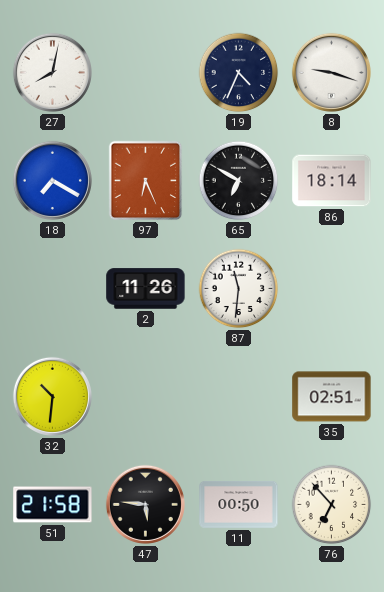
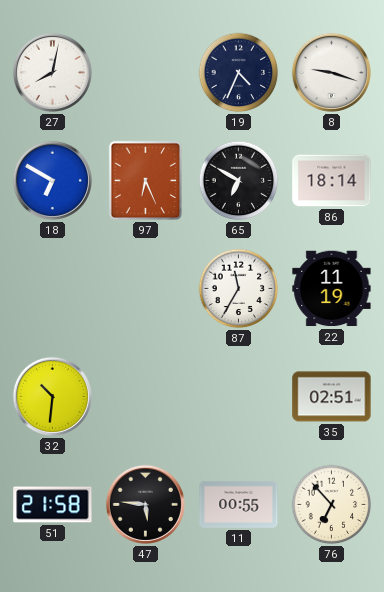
18: 7:20 -> 6:50 (52, 180)
2: 11:26 -> none (146, 289)
87: 11:31 -> 11:35 (239, 289)
22: none -> 11:19 (332, 289)
11: 00:50 -> 00:55 (239, 505)
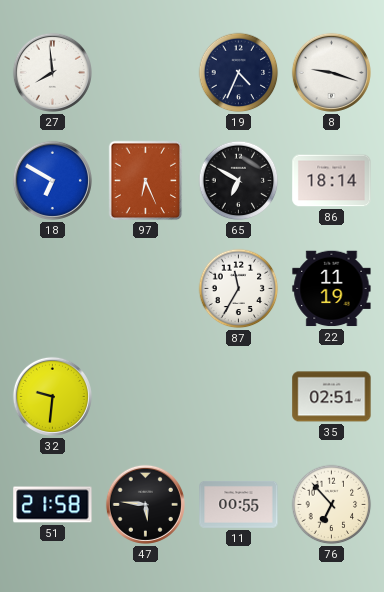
27: 8:02 -> 7:59 (52, 72)
32: 10:31 -> 9:31 (52, 396)
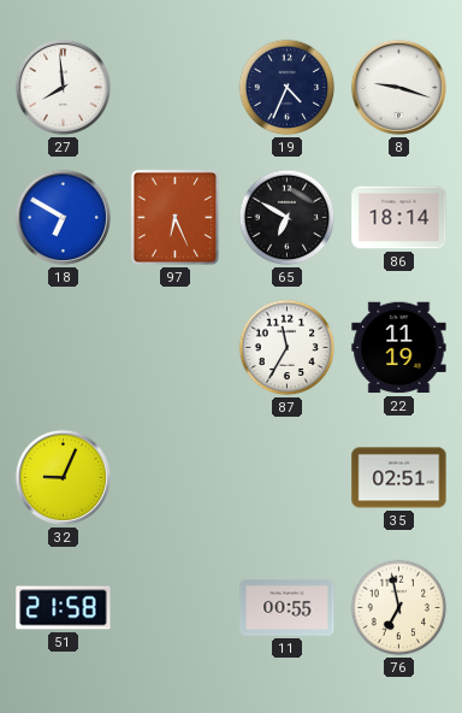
32: 9:31 -> 9:04 (63, 477)
47: 5:46 -> none (145, 504)
76: 6:53 -> 6:58 (399, 608)
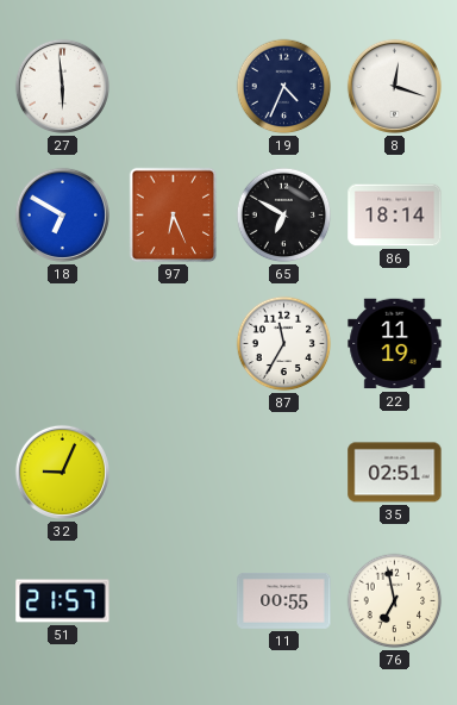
27: 7:59 -> 5:59 (62, 86)
8: 9:18 -> 12:18 (394, 86)
51: 21:58 -> 21:57 (63, 601)
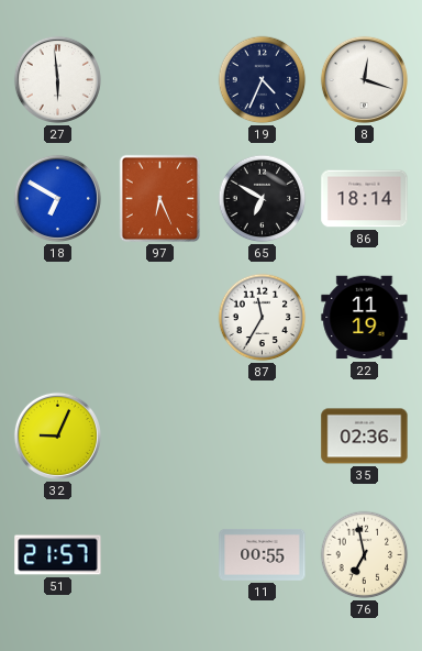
35: 02:51 -> 02:36 (365, 437)
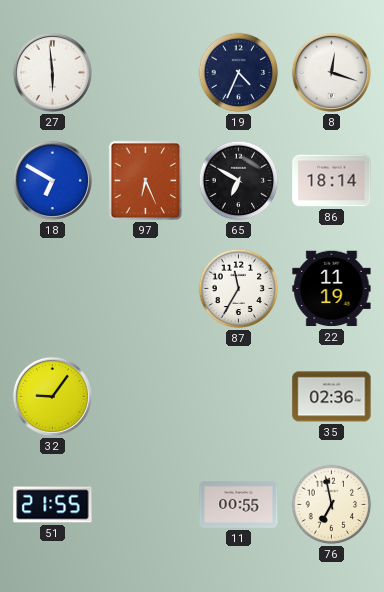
32: 9:04 -> 9:06 (52, 396)
51: 21:57 -> 21:55 (53, 505)
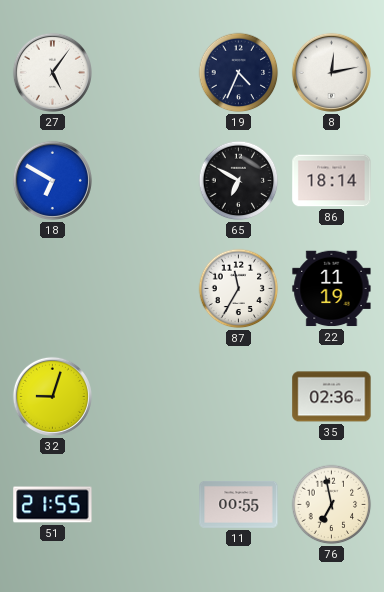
27: 5:59 -> 5:06 (52, 72)
8: 12:18 -> 12:13 (331, 72)
97: 6:26 -> none (146, 181)
32: 9:06 -> 9:03 (52, 396)
